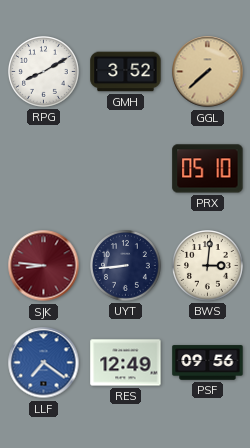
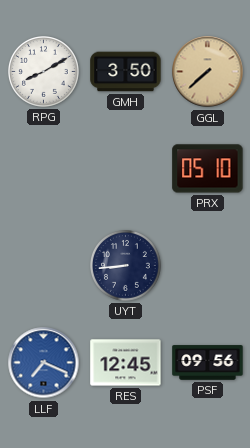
GMH: 3:52 -> 3:50 (126, 72)
SJK: 8:46 -> none (44, 266)
BWS: 3:01 -> none (208, 266)
LLF: 7:21 -> 7:19 (44, 363)
RES: 12:49 -> 12:45 (126, 363)
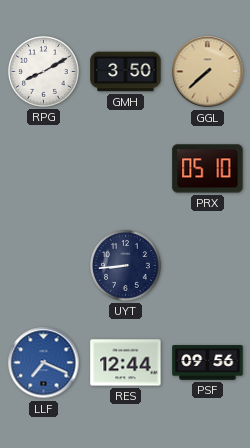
RES: 12:45 -> 12:44 (126, 363)
